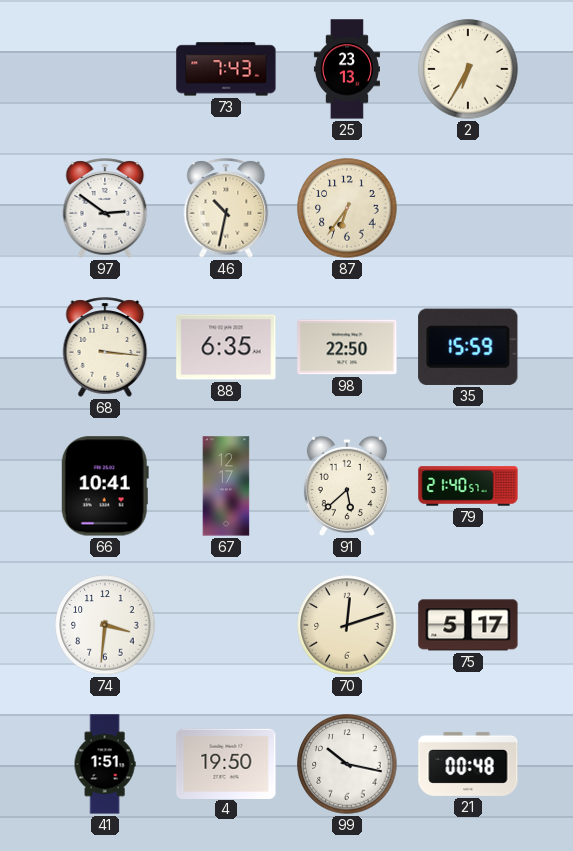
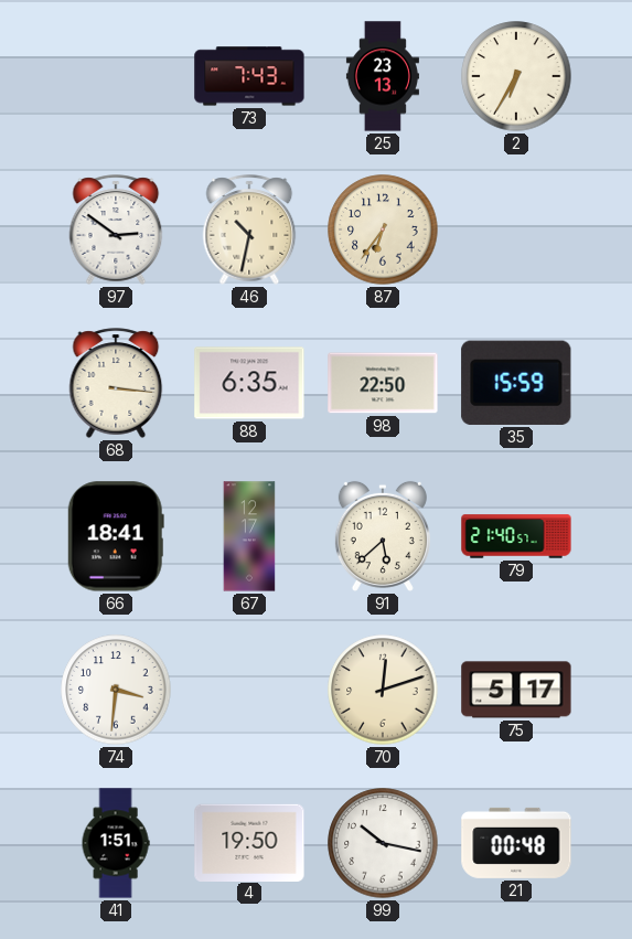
66: 10:41 -> 18:41 (116, 536)
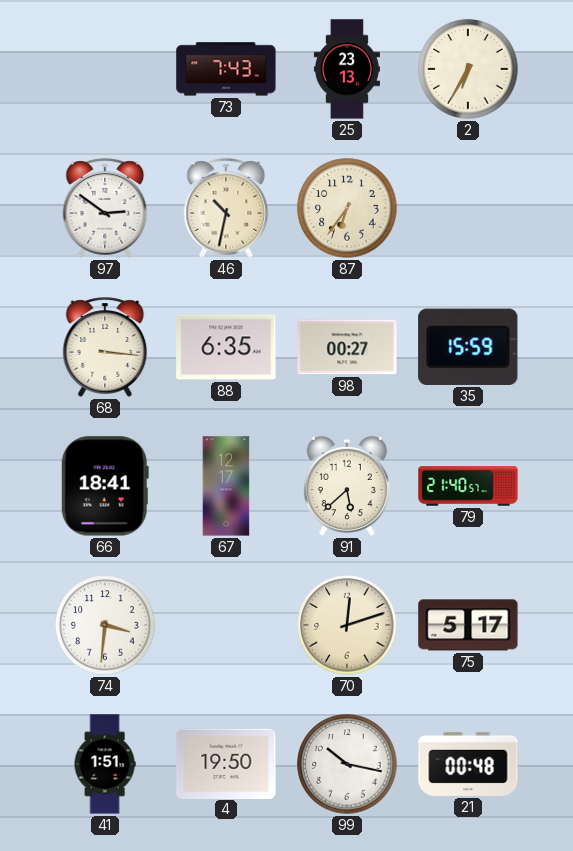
98: 22:50 -> 00:27 (347, 347)
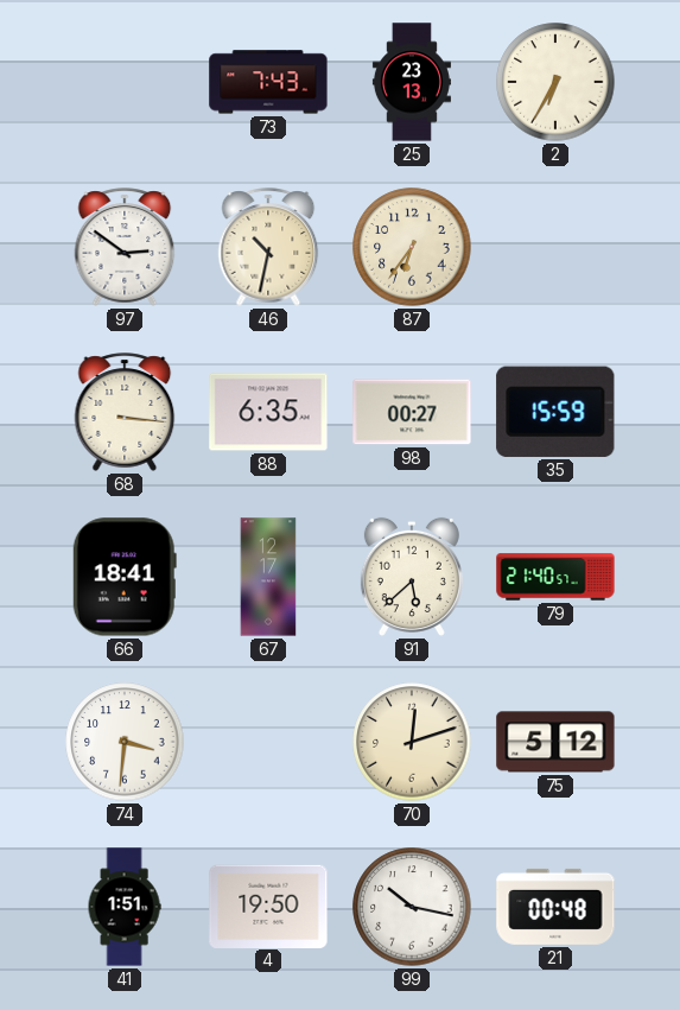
75: 5:17 -> 5:12 (555, 742)
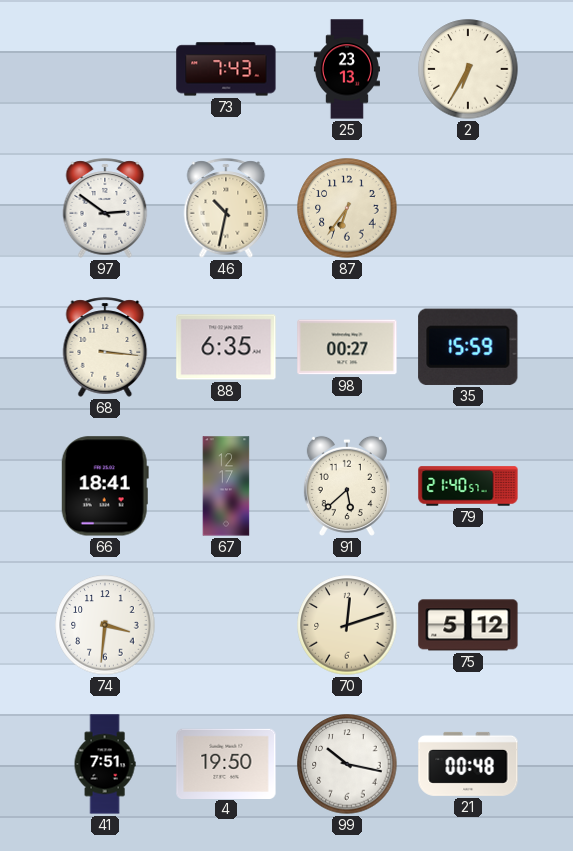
41: 1:51 -> 7:51 (105, 764)
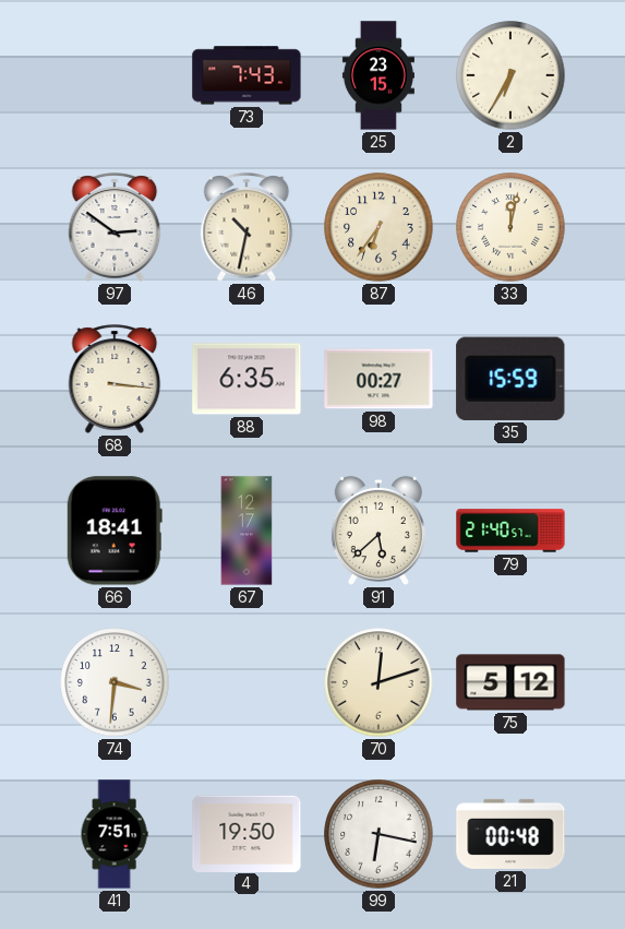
25: 23:13 -> 23:15 (378, 75)
33: none -> 12:02 (510, 227)
99: 10:17 -> 6:17 (378, 834)
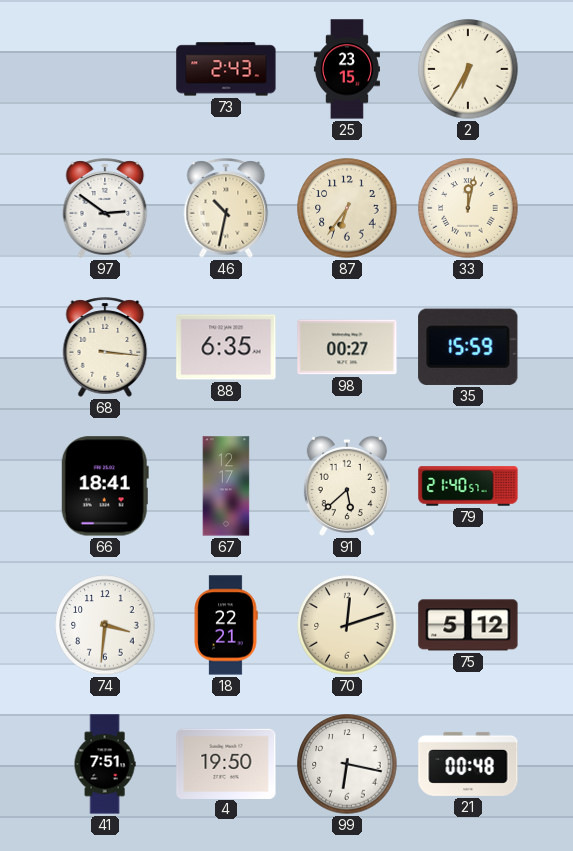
73: 7:43 -> 2:43 (226, 69)
18: none -> 22:21 (226, 625)
